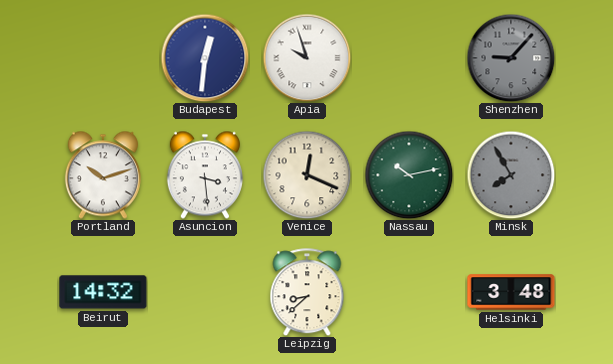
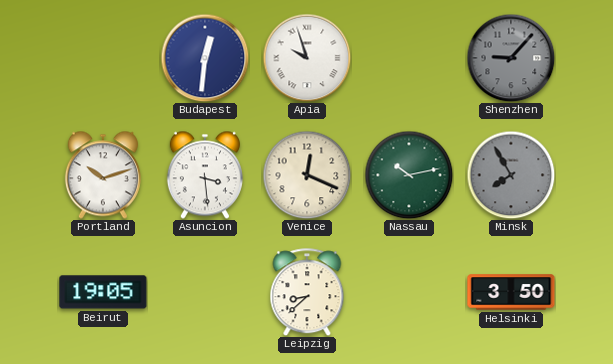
Beirut: 14:32 -> 19:05 (103, 292)
Helsinki: 3:48 -> 3:50 (511, 292)
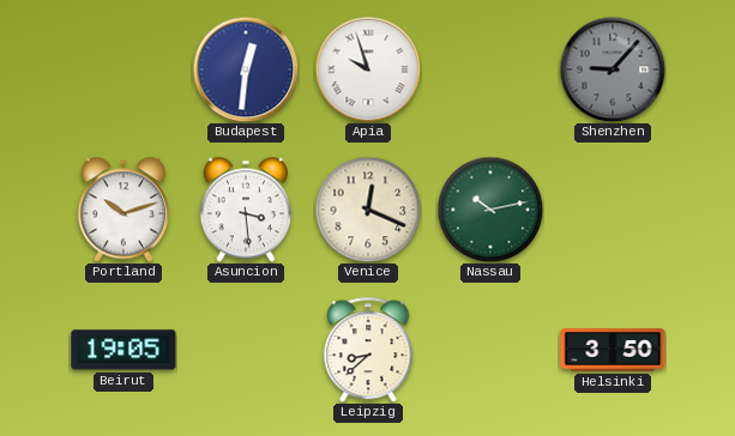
Minsk: 7:55 -> none (511, 175)
